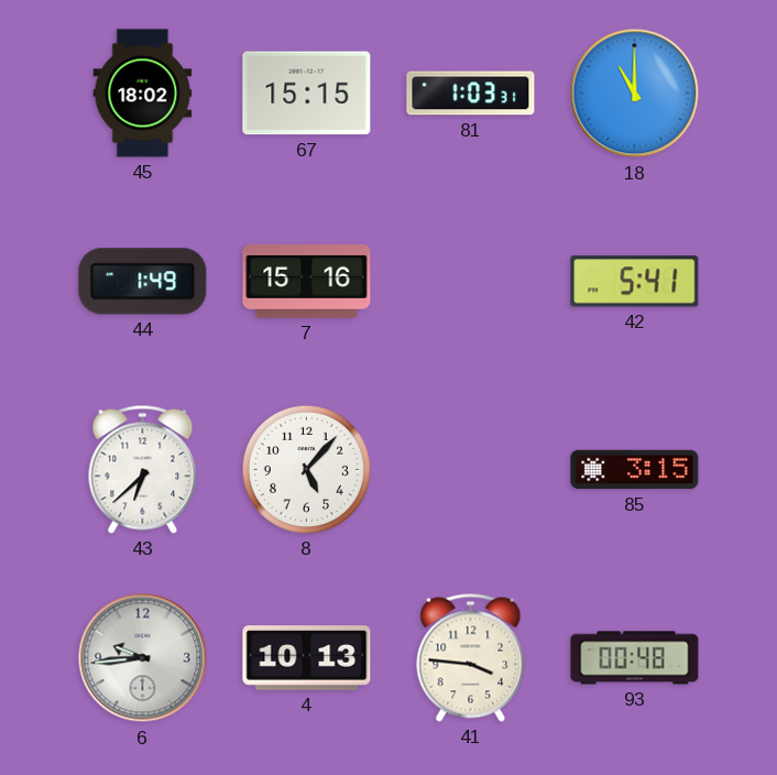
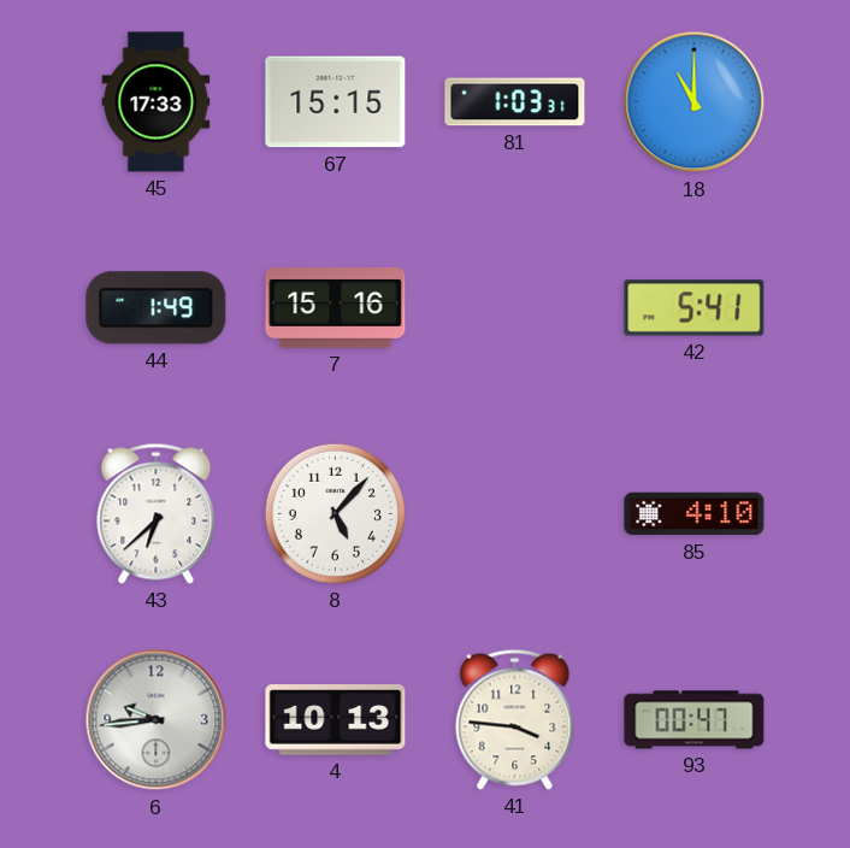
45: 18:02 -> 17:33 (157, 102)
85: 3:15 -> 4:10 (695, 514)
93: 00:48 -> 00:47 (695, 720)
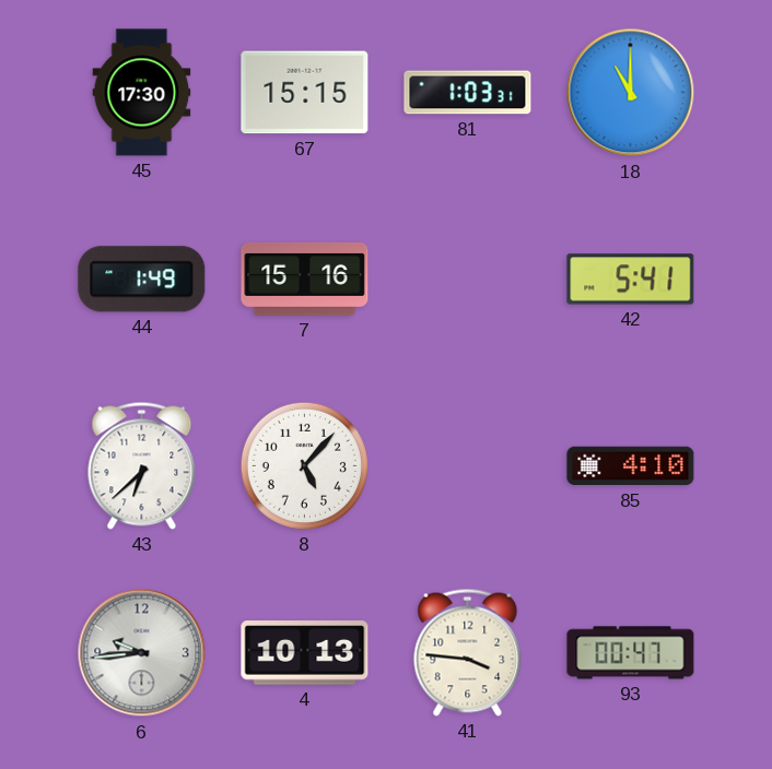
45: 17:33 -> 17:30 (142, 93)
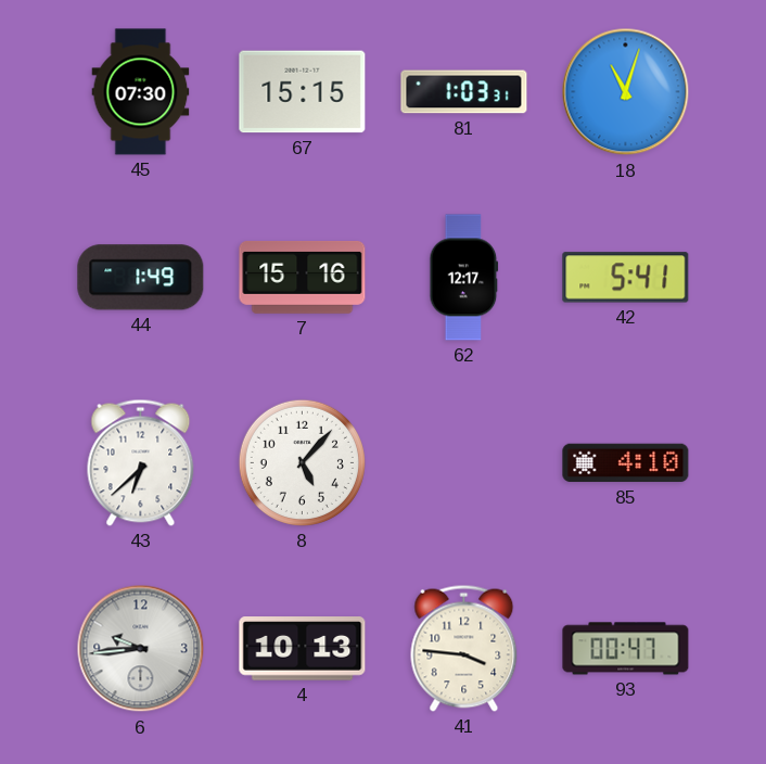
45: 17:30 -> 07:30 (141, 92)
18: 11:00 -> 11:03 (626, 92)
62: none -> 12:17 (464, 278)
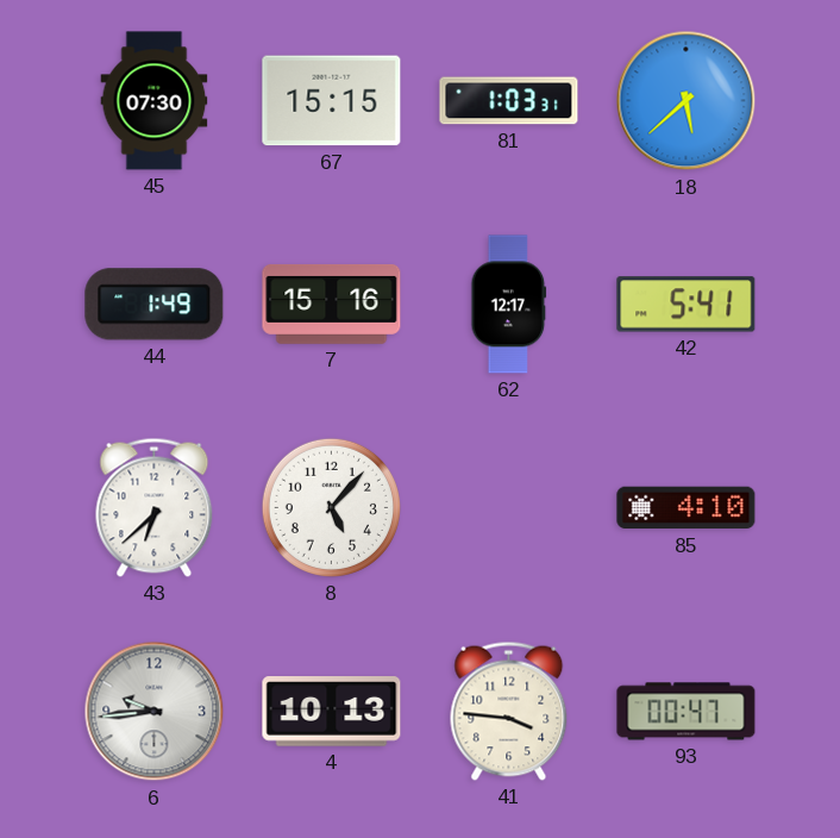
18: 11:03 -> 5:38 (687, 101)
